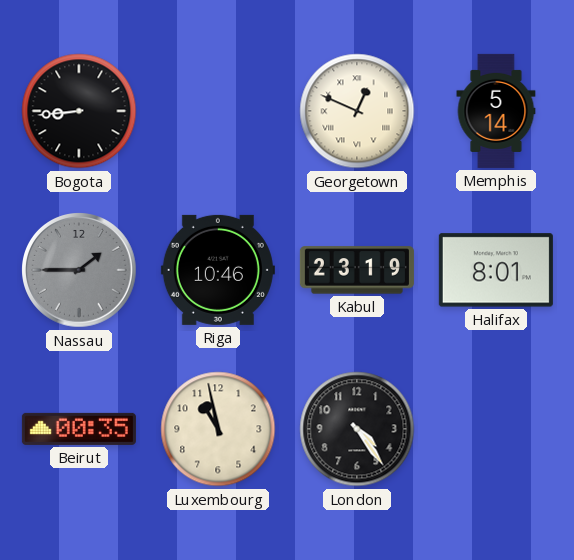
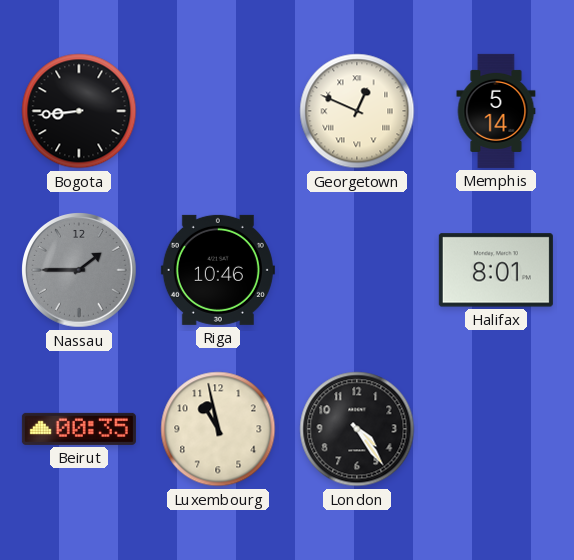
Kabul: 23:19 -> none (357, 270)
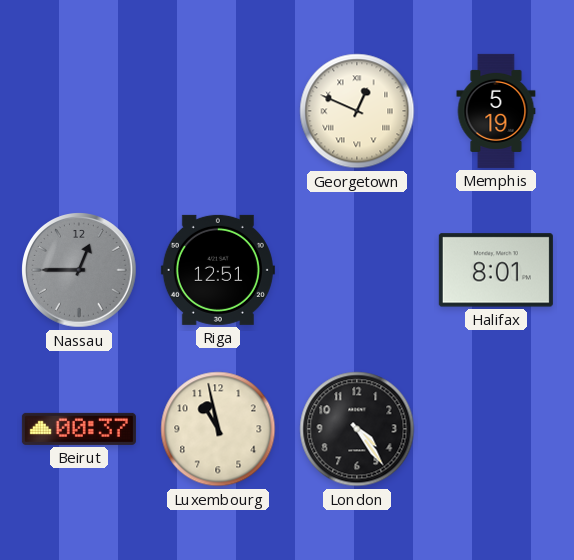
Bogota: 8:44 -> none (79, 111)
Memphis: 5:14 -> 5:19 (496, 111)
Nassau: 1:45 -> 12:45 (80, 271)
Riga: 10:46 -> 12:51 (218, 270)
Beirut: 00:35 -> 00:37 (79, 429)
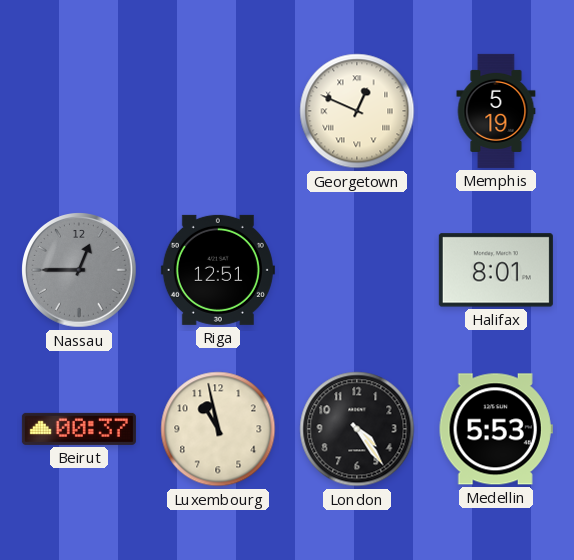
Medellin: none -> 5:53 (496, 429)
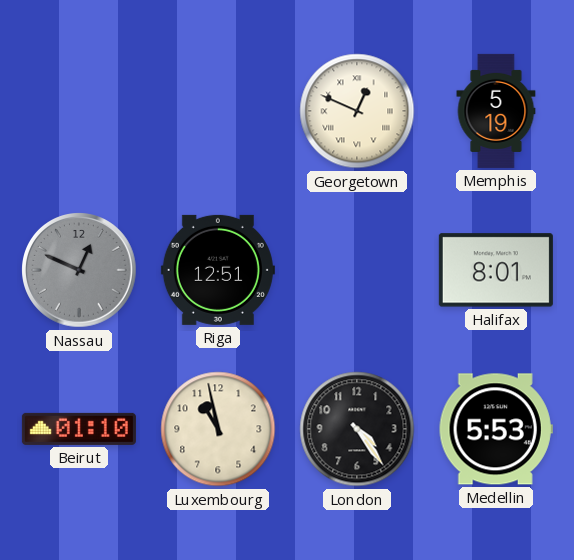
Nassau: 12:45 -> 12:49 (80, 271)
Beirut: 00:37 -> 01:10 (79, 429)
